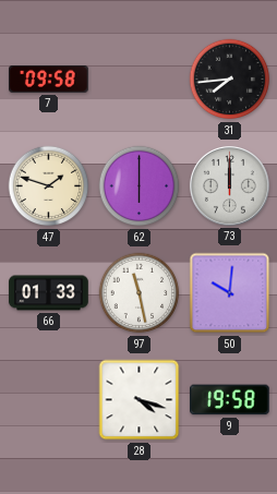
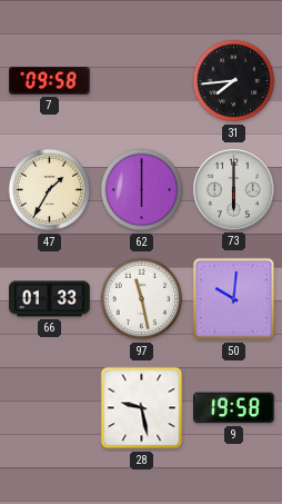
47: 1:48 -> 1:35 (50, 190)
73: 12:00 -> 6:00 (233, 189)
28: 4:18 -> 9:28 (142, 408)
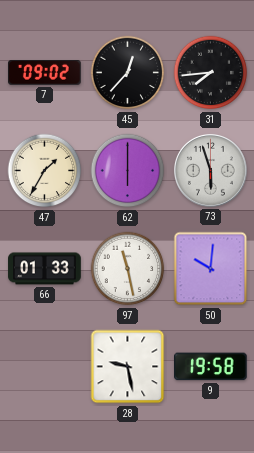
7: 09:58 -> 09:02 (45, 73)
45: none -> 12:37 (128, 73)
73: 6:00 -> 5:57 (210, 170)
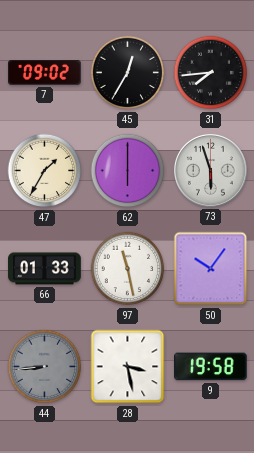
45: 12:37 -> 12:35 (128, 73)
50: 10:01 -> 10:06 (211, 269)
44: none -> 8:44 (45, 367)
28: 9:28 -> 3:28 (128, 367)
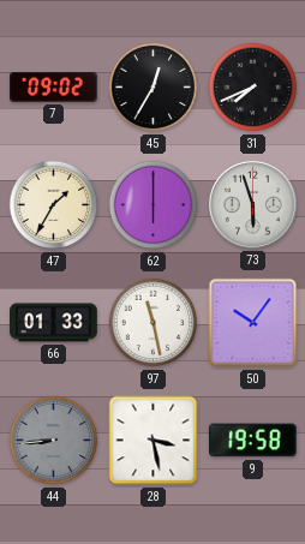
31: 7:44 -> 7:41 (253, 88)
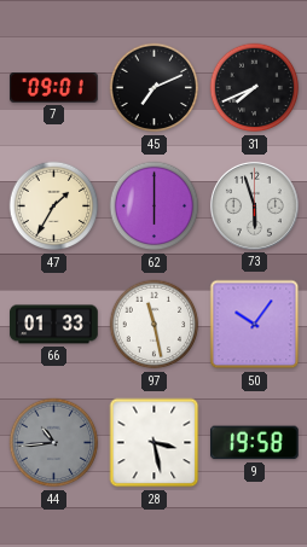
7: 09:02 -> 09:01 (54, 88)
45: 12:35 -> 7:11 (155, 88)
44: 8:44 -> 10:44 (54, 443)
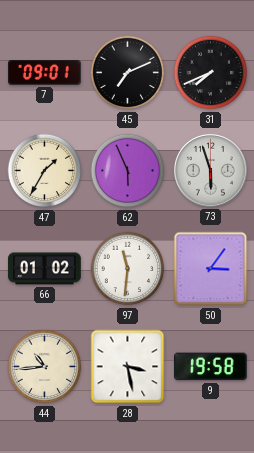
62: 6:00 -> 5:56 (128, 171)
66: 01:33 -> 01:02 (45, 269)
97: 11:28 -> 11:31 (128, 269)
50: 10:06 -> 3:06 (211, 269)
44 dial: grey -> cream (45, 367)
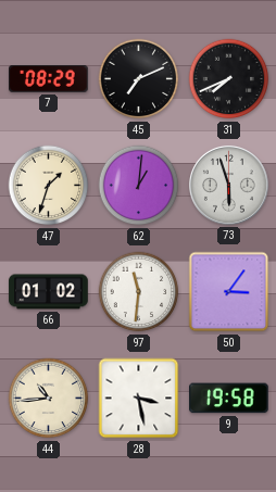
7: 09:01 -> 08:29 (49, 79)
47: 1:35 -> 1:33 (49, 186)
62: 5:56 -> 1:01 (139, 186)
